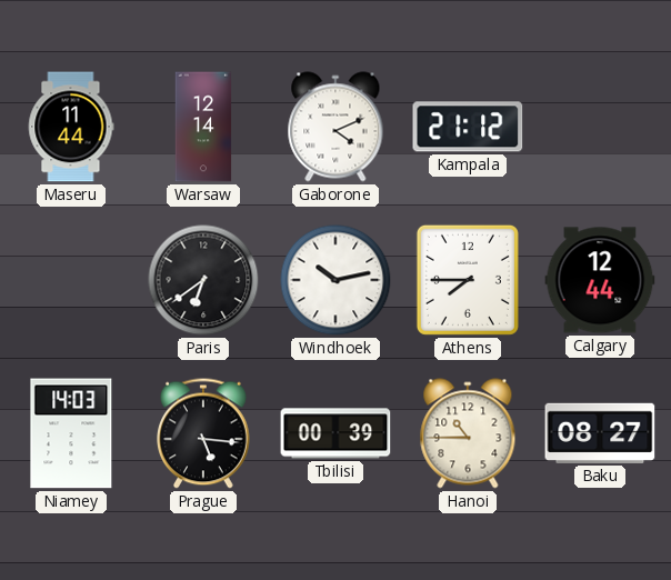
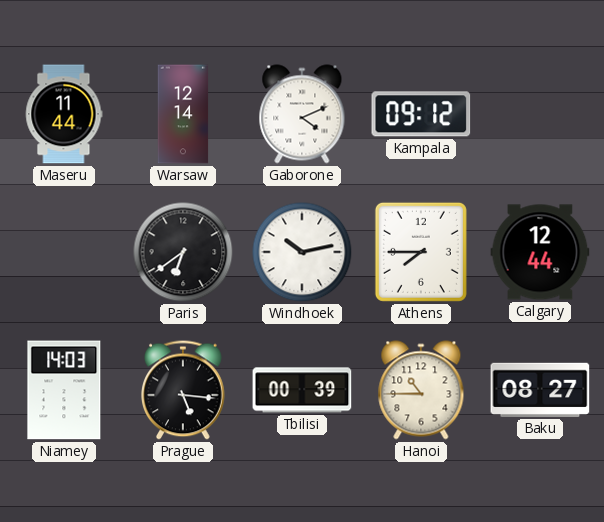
Kampala: 21:12 -> 09:12 (421, 114)
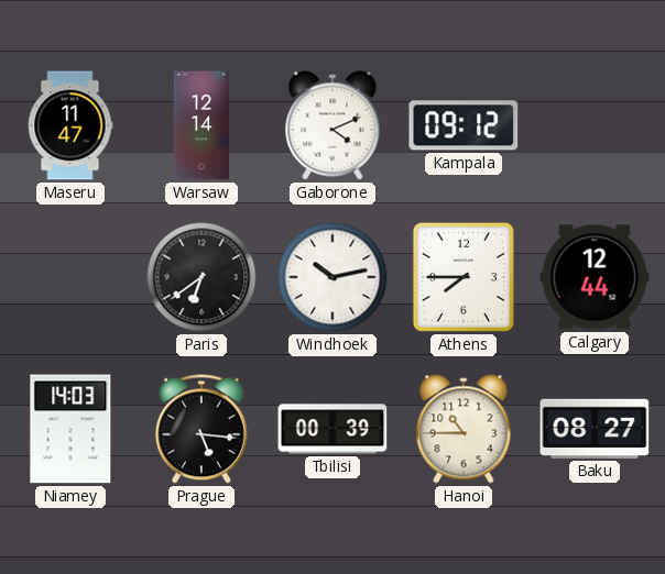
Maseru: 11:44 -> 11:47 (70, 125)
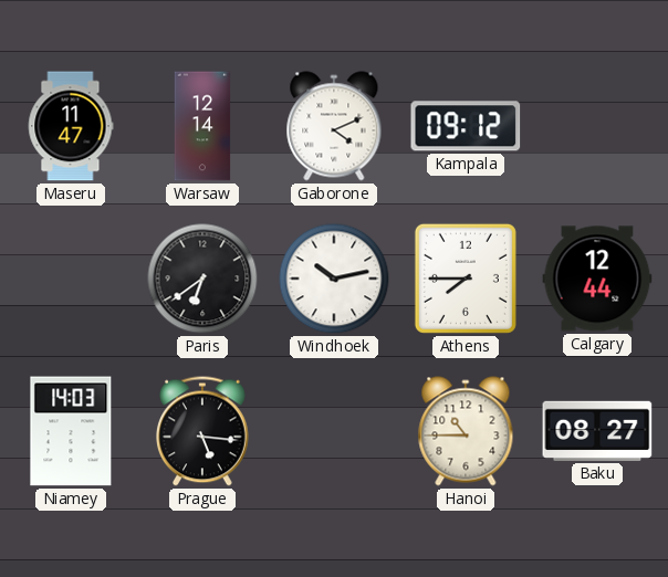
Tbilisi: 00:39 -> none (332, 429)
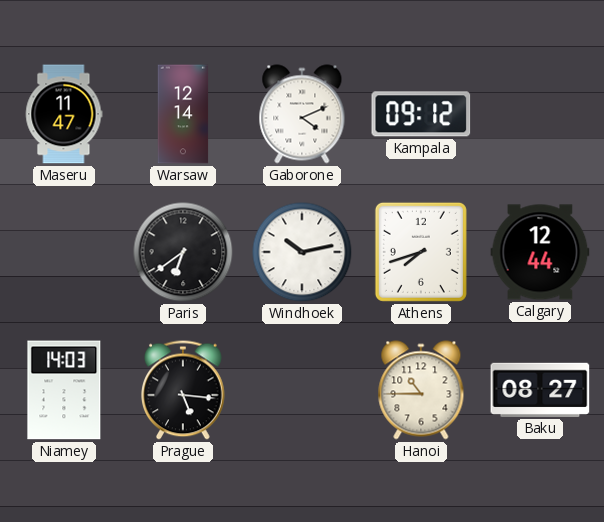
Athens: 7:45 -> 7:42 (421, 252)
